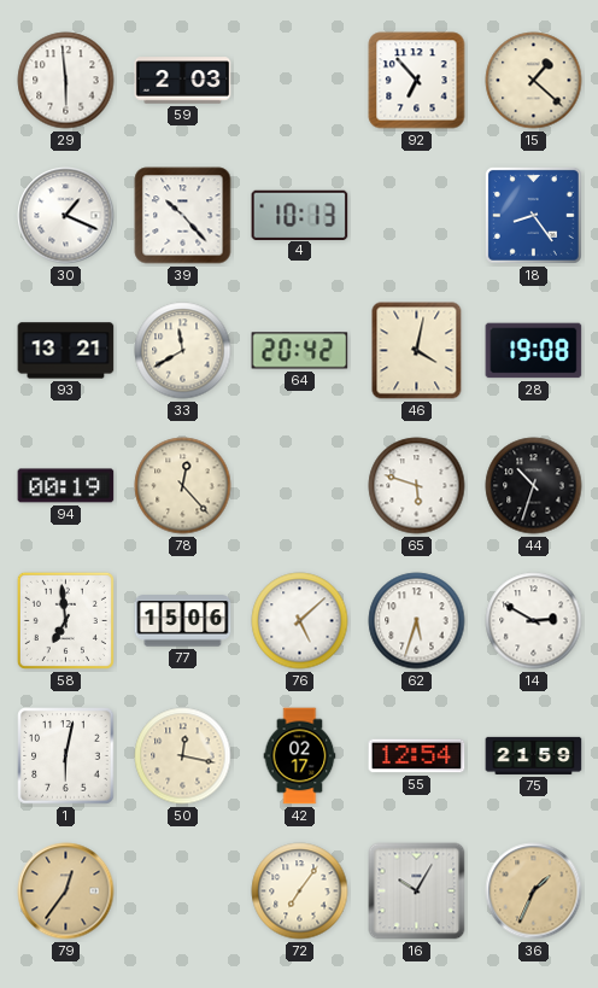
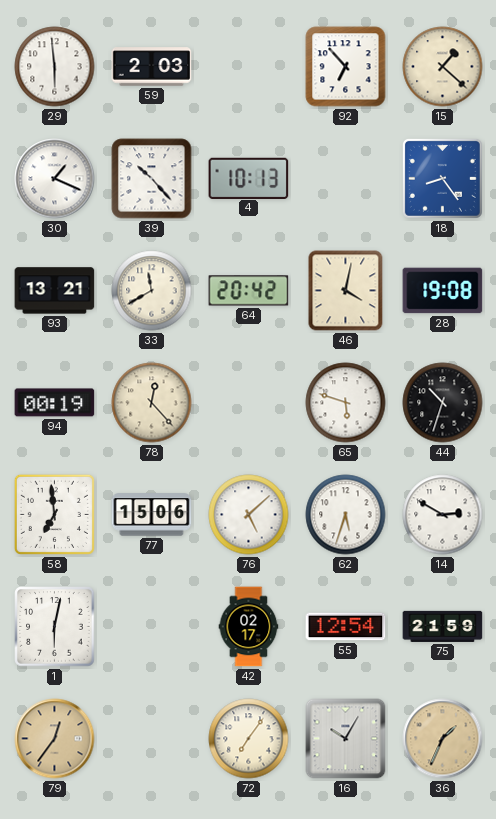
50: 12:17 -> none (183, 756)
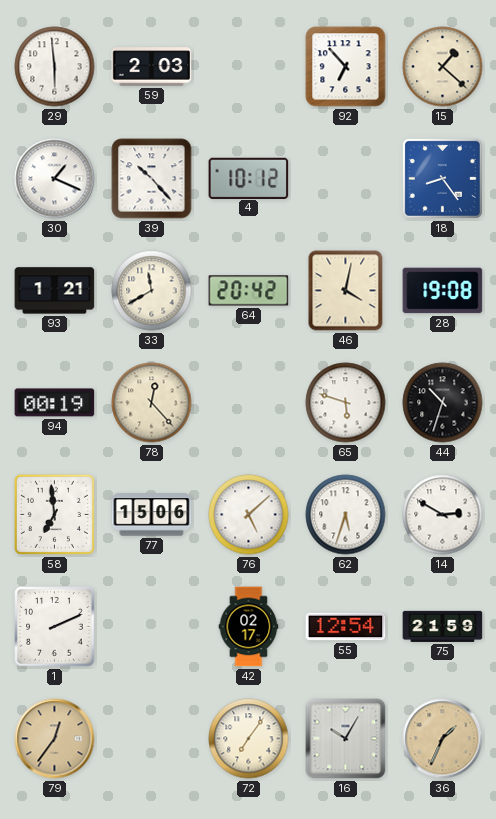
4: 10:13 -> 10:12 (249, 178)
93: 13:21 -> 1:21 (55, 291)
1: 6:02 -> 2:11 (55, 627)
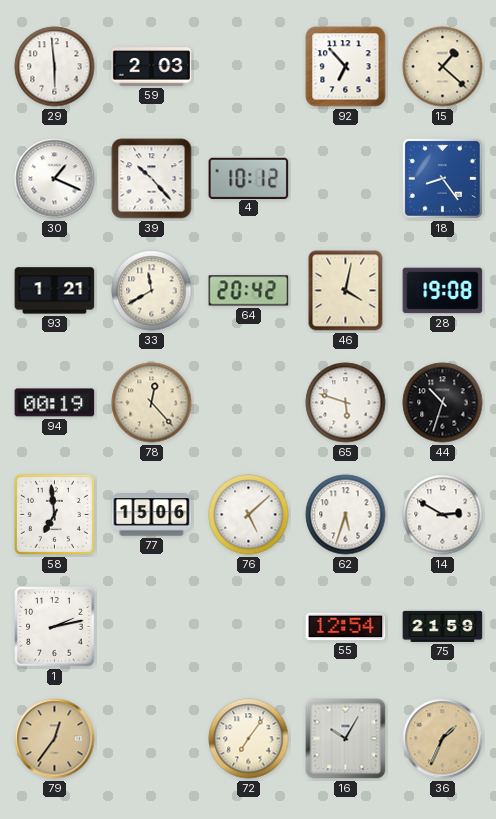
1: 2:11 -> 2:13 (55, 627)
42: 02:17 -> none (249, 627)
